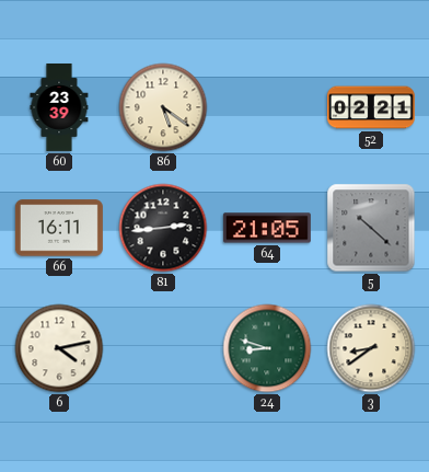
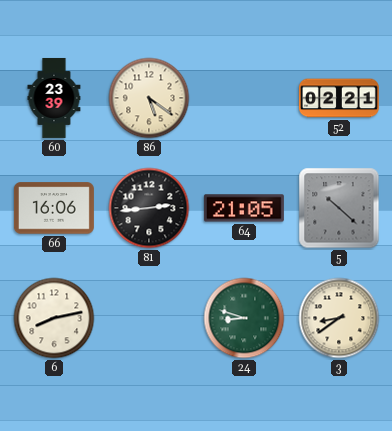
66: 16:11 -> 16:06 (54, 208)
6: 4:13 -> 8:13 (54, 318)
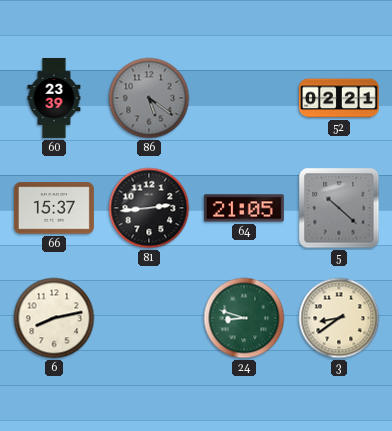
86 dial: cream -> grey (149, 98)
66: 16:06 -> 15:37 (54, 208)
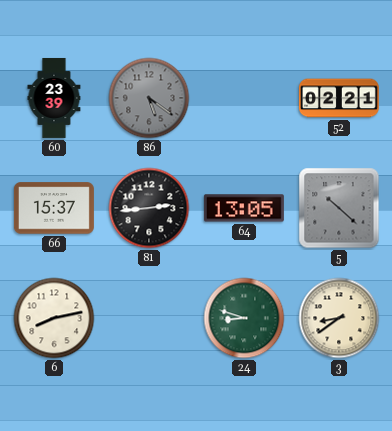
64: 21:05 -> 13:05 (244, 208)
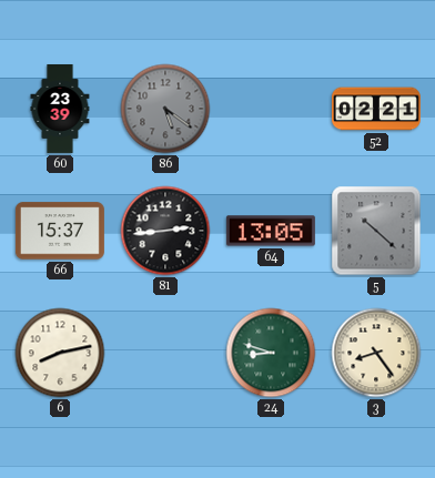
3: 8:39 -> 8:24 (376, 353)
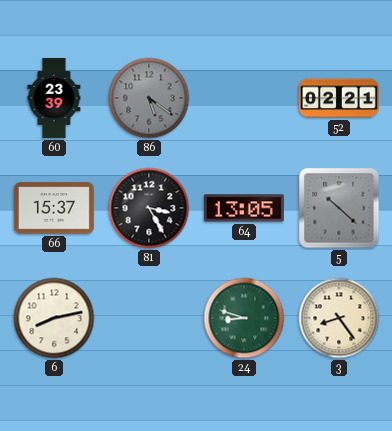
81: 2:44 -> 3:25 (149, 208)
